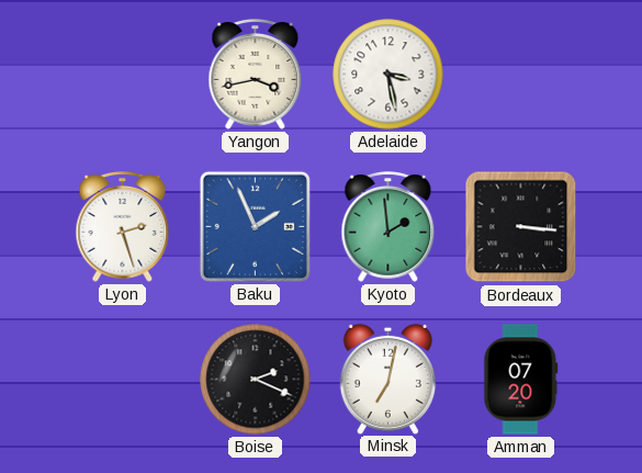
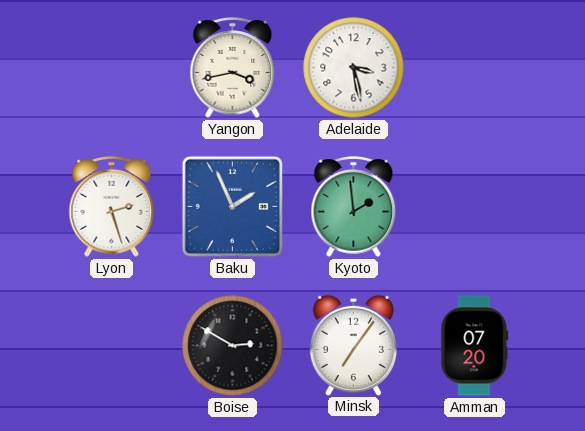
Bordeaux: 3:16 -> none (521, 227)
Boise: 2:19 -> 2:50 (233, 346)
Minsk: 7:02 -> 7:06 (353, 345)
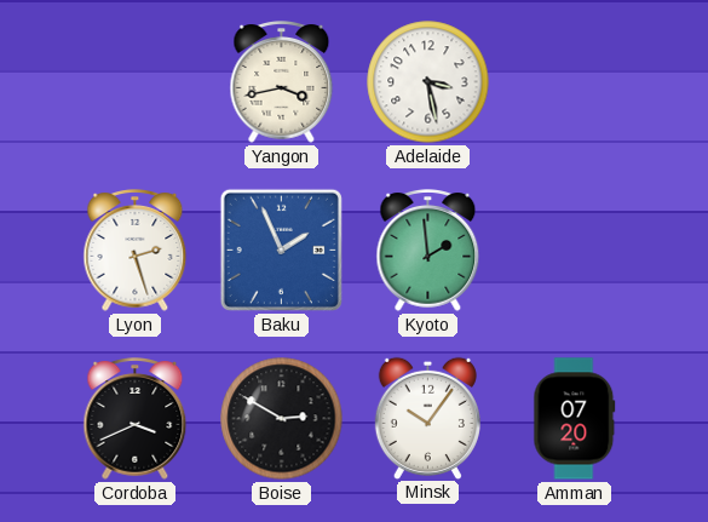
Cordoba: none -> 3:41 (136, 419)
Minsk: 7:06 -> 10:06 (427, 418)
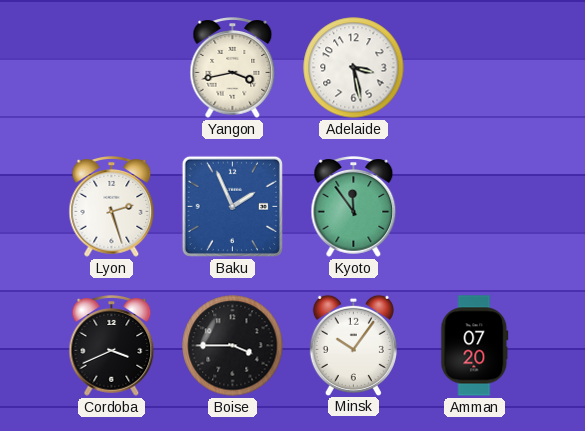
Kyoto: 1:59 -> 11:54 (354, 207)
Boise: 2:50 -> 3:45 (233, 346)
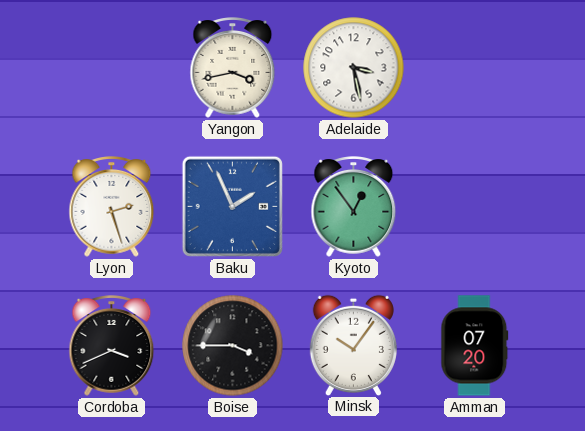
Kyoto: 11:54 -> 12:54 (354, 207)
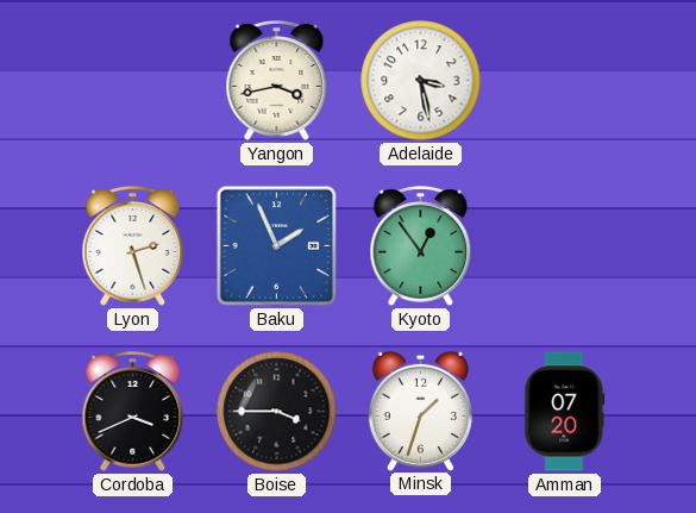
Minsk: 10:06 -> 1:33 (420, 411)
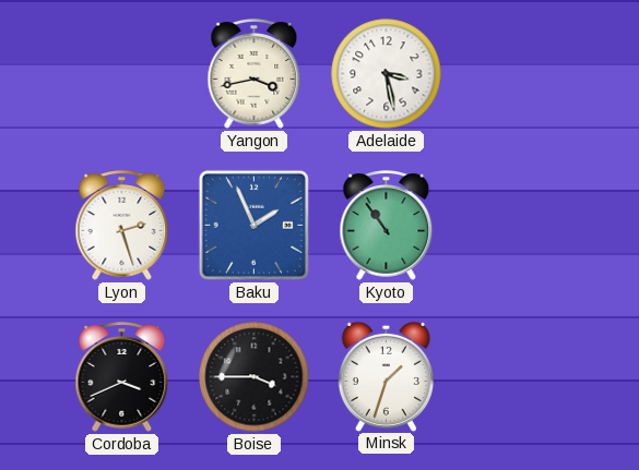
Kyoto: 12:54 -> 10:54 (387, 226)
Amman: 07:20 -> none (565, 412)
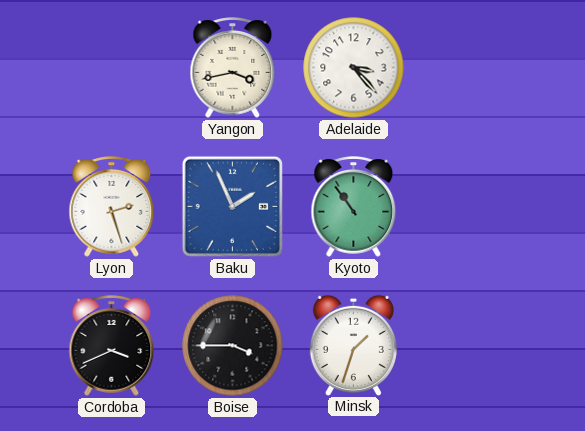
Adelaide: 3:28 -> 3:23 (354, 68)
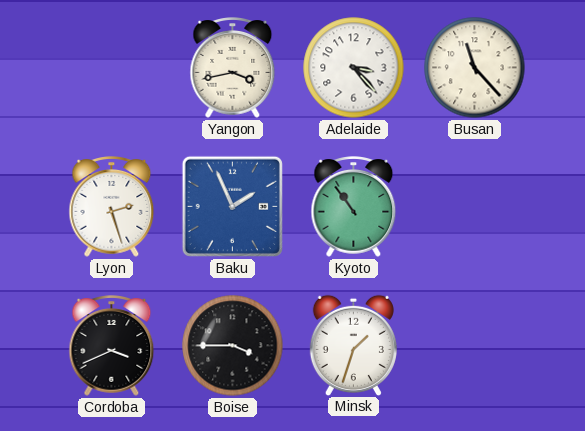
Busan: none -> 11:23 (475, 68)
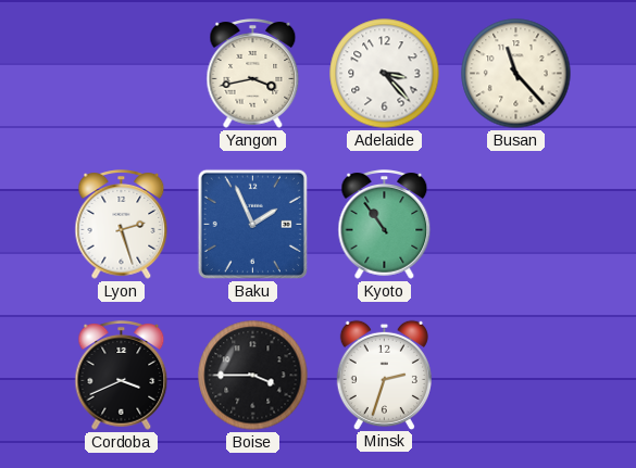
Minsk: 1:33 -> 2:33 (384, 375)
